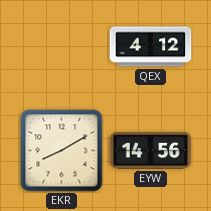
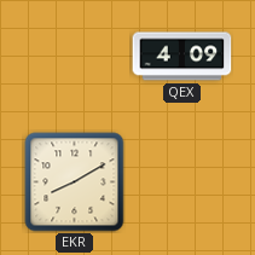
QEX: 4:12 -> 4:09 (182, 57)
EYW: 14:56 -> none (151, 150)
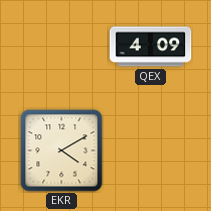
EKR: 8:10 -> 4:10 (62, 151)
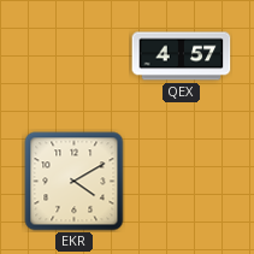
QEX: 4:09 -> 4:57 (182, 57)
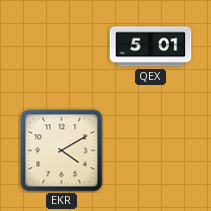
QEX: 4:57 -> 5:01 (151, 47)
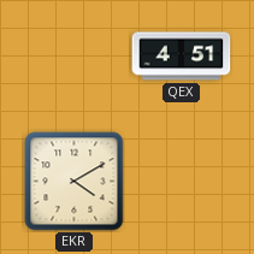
QEX: 5:01 -> 4:51 (182, 57)
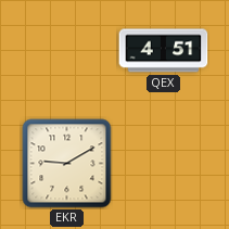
EKR: 4:10 -> 9:10 (67, 164)
